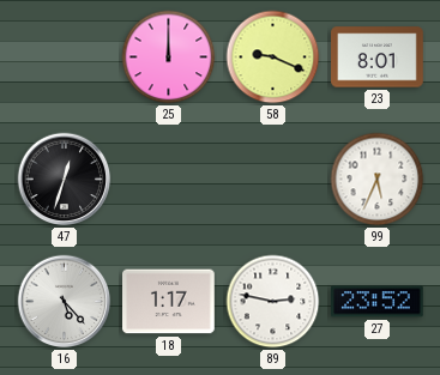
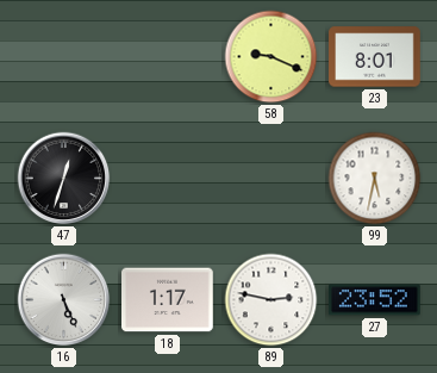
25: 12:00 -> none (169, 58)
99: 5:34 -> 5:32 (375, 179)
16: 5:23 -> 5:26 (64, 300)
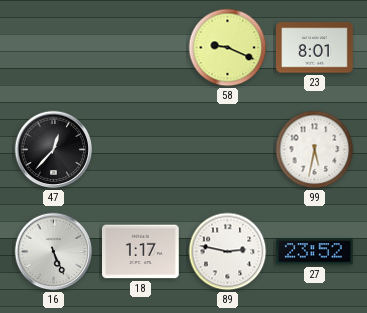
47: 12:33 -> 12:37 (54, 150)
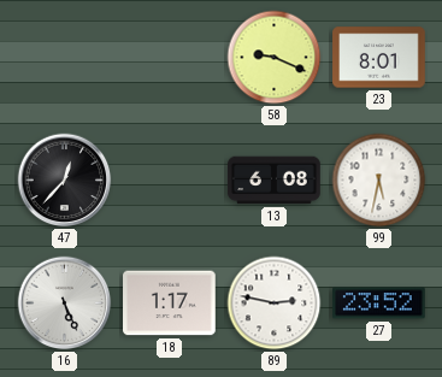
13: none -> 6:08 (275, 181)
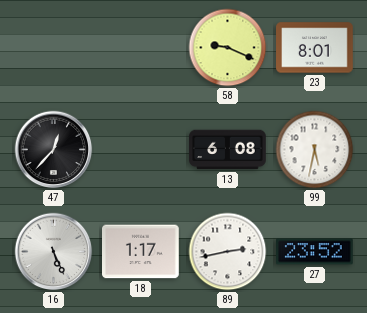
89: 2:47 -> 2:43 (228, 252)
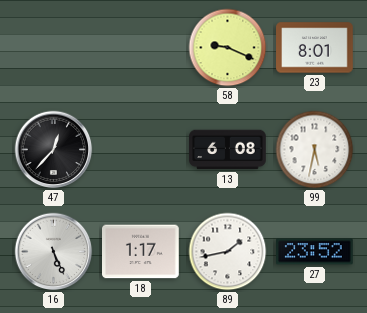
89: 2:43 -> 1:43 (228, 252)
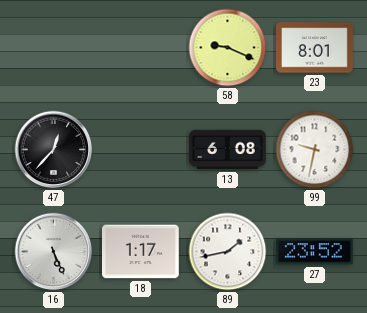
99: 5:32 -> 9:32 (315, 150)
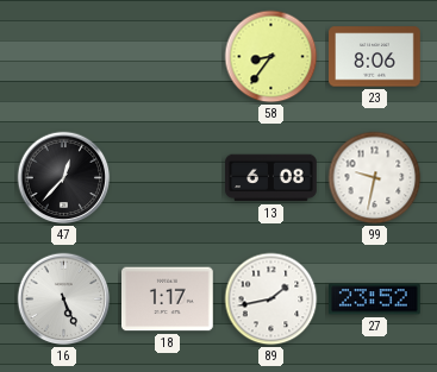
58: 9:19 -> 8:36 (271, 57)
23: 8:01 -> 8:06 (375, 57)
